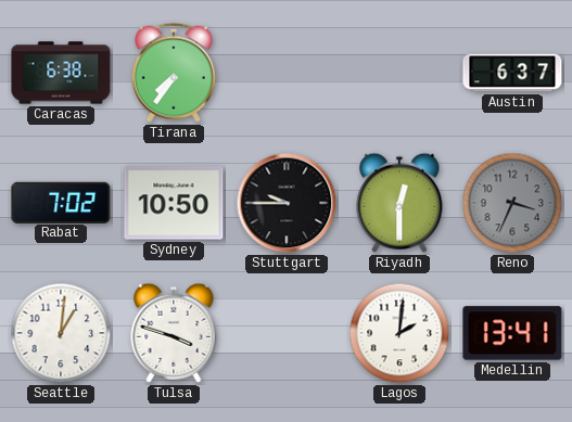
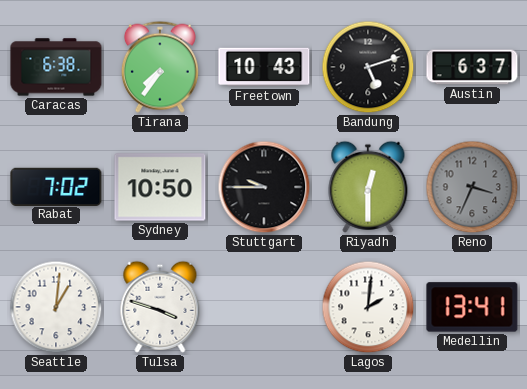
Freetown: none -> 10:43 (264, 67)
Bandung: none -> 5:12 (368, 67)
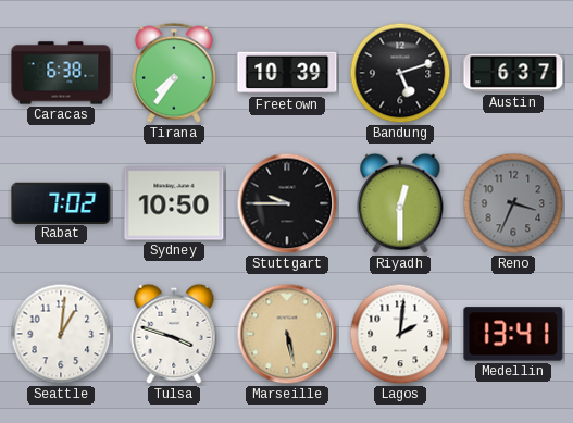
Freetown: 10:43 -> 10:39 (287, 73)
Marseille: none -> 5:28 (287, 334)
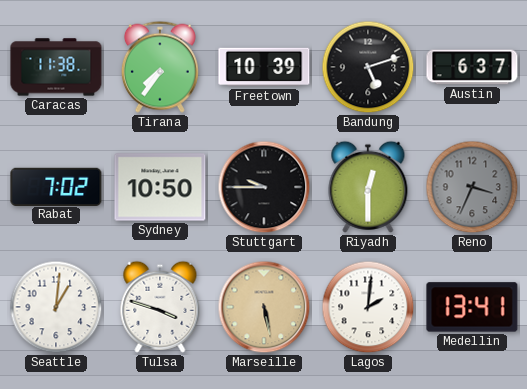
Caracas: 6:38 -> 11:38 (56, 67)
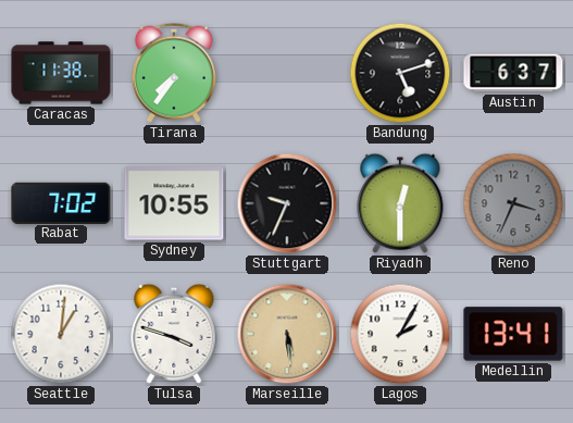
Freetown: 10:39 -> none (264, 67)
Sydney: 10:50 -> 10:55 (174, 203)
Stuttgart: 9:45 -> 9:34 (287, 203)
Marseille: 5:28 -> 5:29 (287, 334)
Lagos: 2:01 -> 2:05 (400, 334)
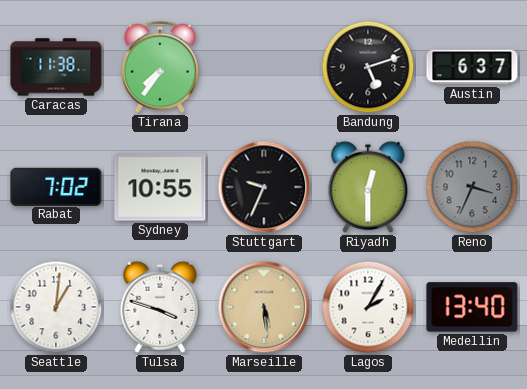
Medellin: 13:41 -> 13:40 (472, 307)
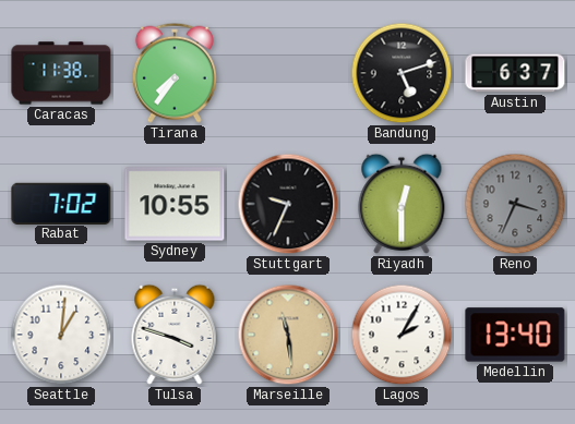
Marseille: 5:29 -> 11:29 (288, 335)
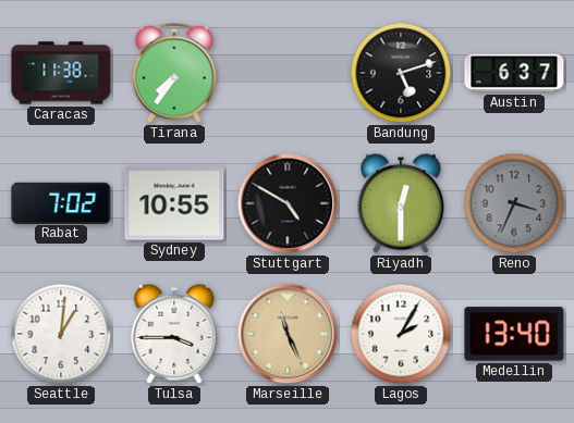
Stuttgart: 9:34 -> 4:50 (288, 203)
Tulsa: 3:48 -> 3:45 (174, 334)
Marseille: 11:29 -> 11:26 (288, 334)
